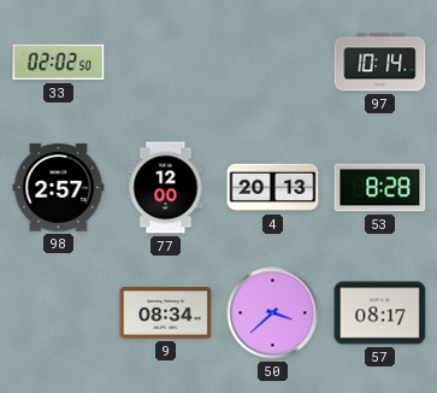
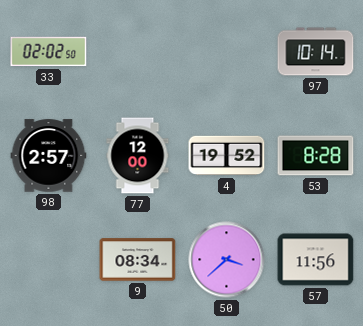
4: 20:13 -> 19:52 (227, 156)
57: 08:17 -> 11:56 (316, 260)
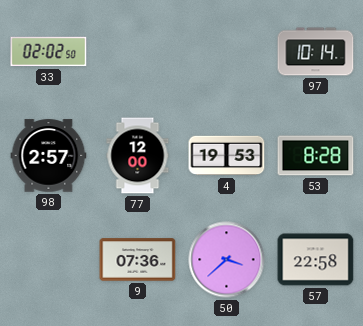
4: 19:52 -> 19:53 (227, 156)
9: 08:34 -> 07:36 (138, 260)
57: 11:56 -> 22:58 (316, 260)
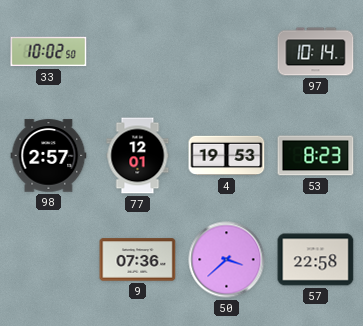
33: 02:02 -> 10:02 (49, 52)
77: 12:00 -> 12:01 (138, 156)
53: 8:28 -> 8:23 (316, 156)
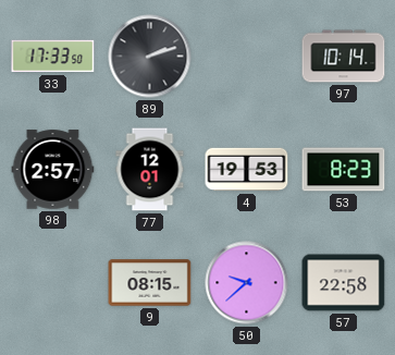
33: 10:02 -> 17:33 (53, 57)
89: none -> 2:12 (150, 57)
9: 07:36 -> 08:15 (150, 283)
50: 3:38 -> 9:38 (247, 283)
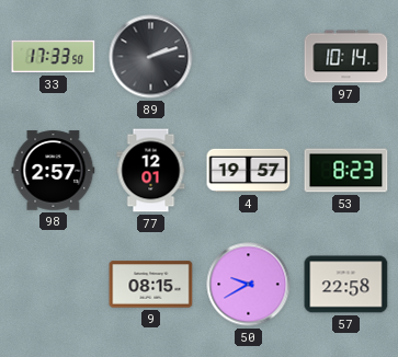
4: 19:53 -> 19:57 (249, 171)
50: 9:38 -> 9:40 (249, 285)
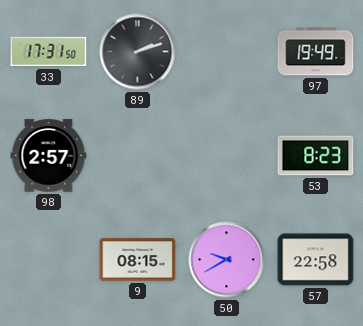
33: 17:33 -> 17:31 (49, 52)
97: 10:14 -> 19:49 (316, 52)
77: 12:01 -> none (151, 171)
4: 19:57 -> none (249, 171)
